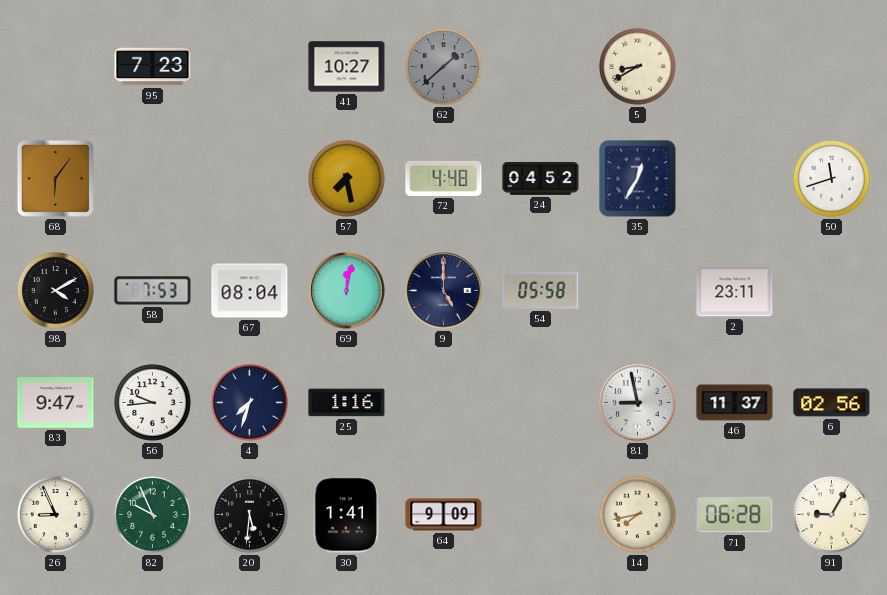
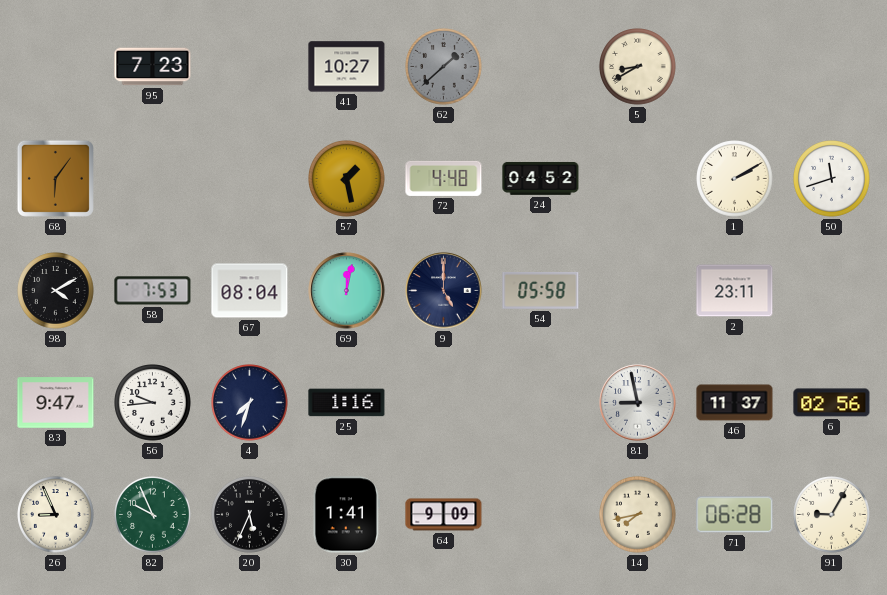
57: 7:28 -> 1:28 (347, 179)
35: 12:35 -> none (638, 179)
1: none -> 2:10 (735, 179)
20: 5:31 -> 5:34 (250, 515)
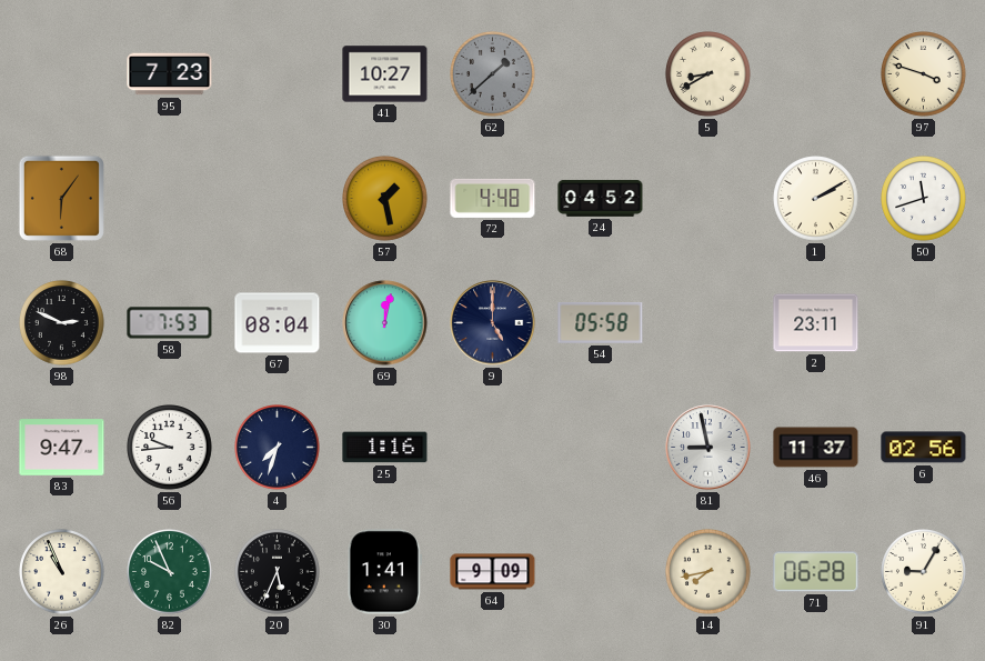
97: none -> 3:48 (924, 74)
98: 4:10 -> 2:49 (62, 323)
26: 8:56 -> 10:56 (62, 572)
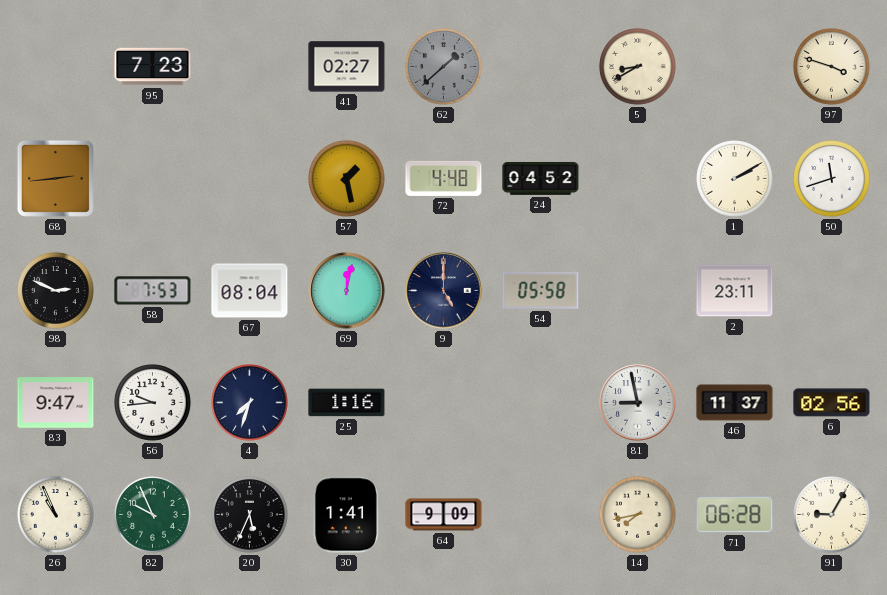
41: 10:27 -> 02:27 (347, 67)
68: 6:06 -> 2:44 (55, 178)
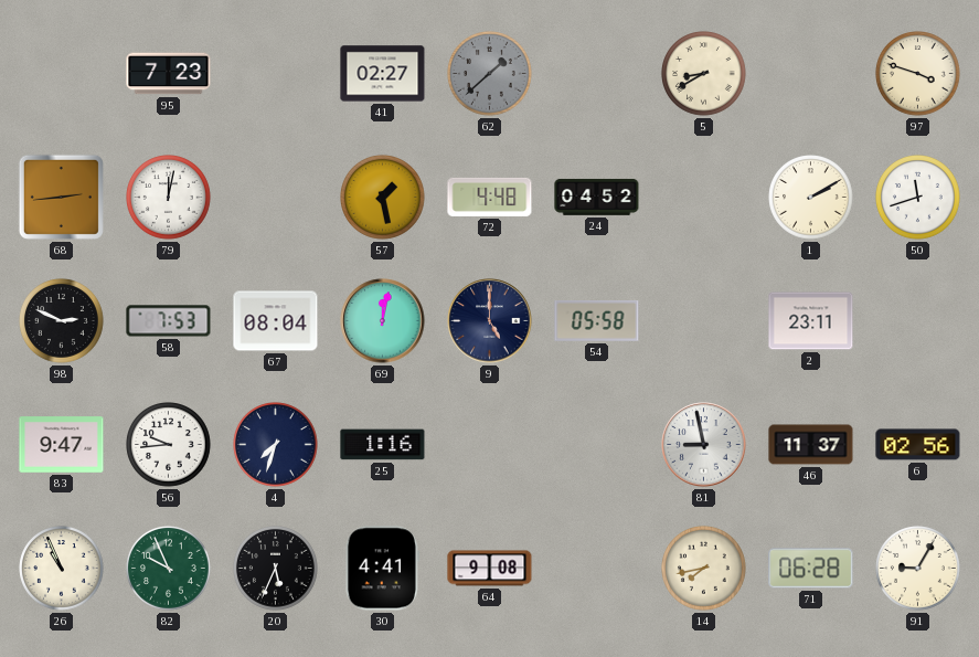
79: none -> 12:02 (169, 198)
30: 1:41 -> 4:41 (382, 569)
64: 9:09 -> 9:08 (490, 569)
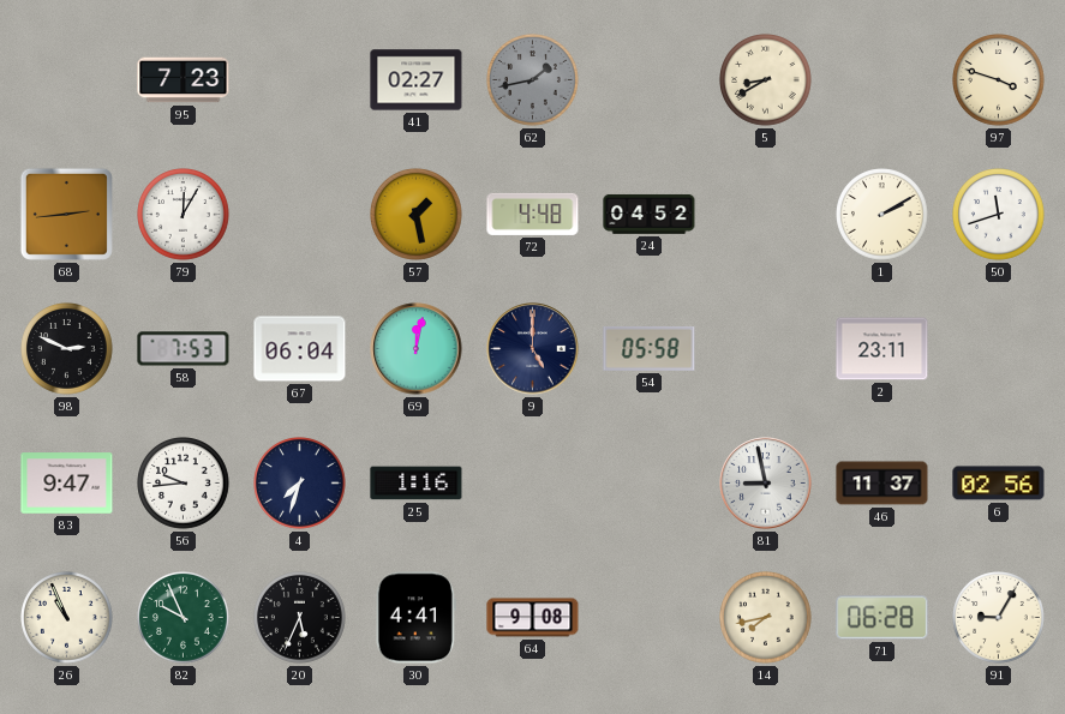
62: 1:38 -> 1:43 (533, 80)
79: 12:02 -> 12:05 (184, 215)
67: 08:04 -> 06:04 (300, 349)
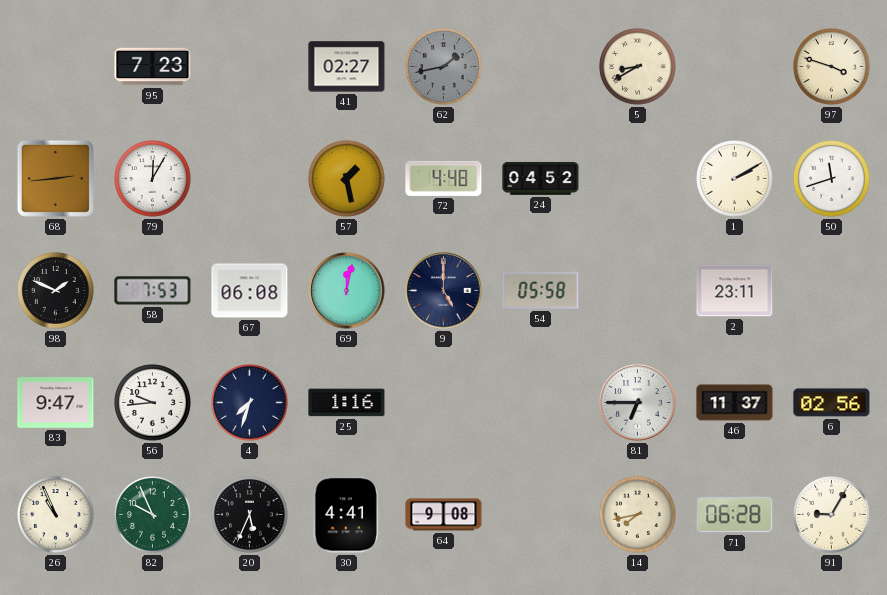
98: 2:49 -> 1:49 (56, 291)
67: 06:04 -> 06:08 (250, 291)
81: 8:58 -> 6:45 (638, 403)
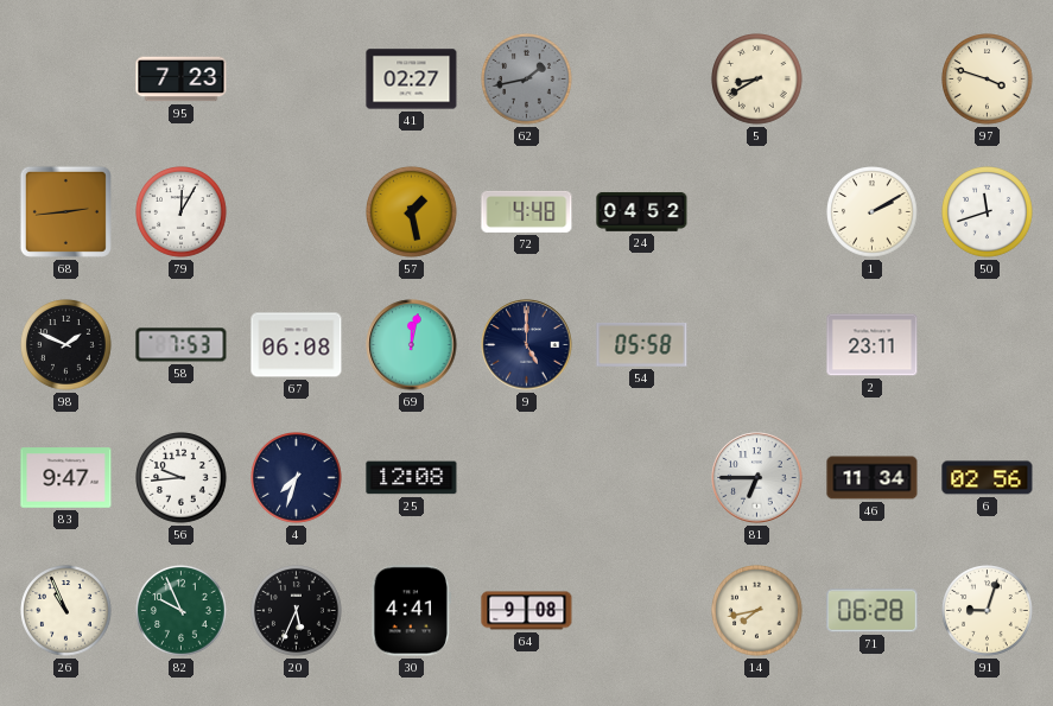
25: 1:16 -> 12:08 (412, 478)
46: 11:37 -> 11:34 (873, 478)
91: 9:05 -> 9:03 (988, 611)
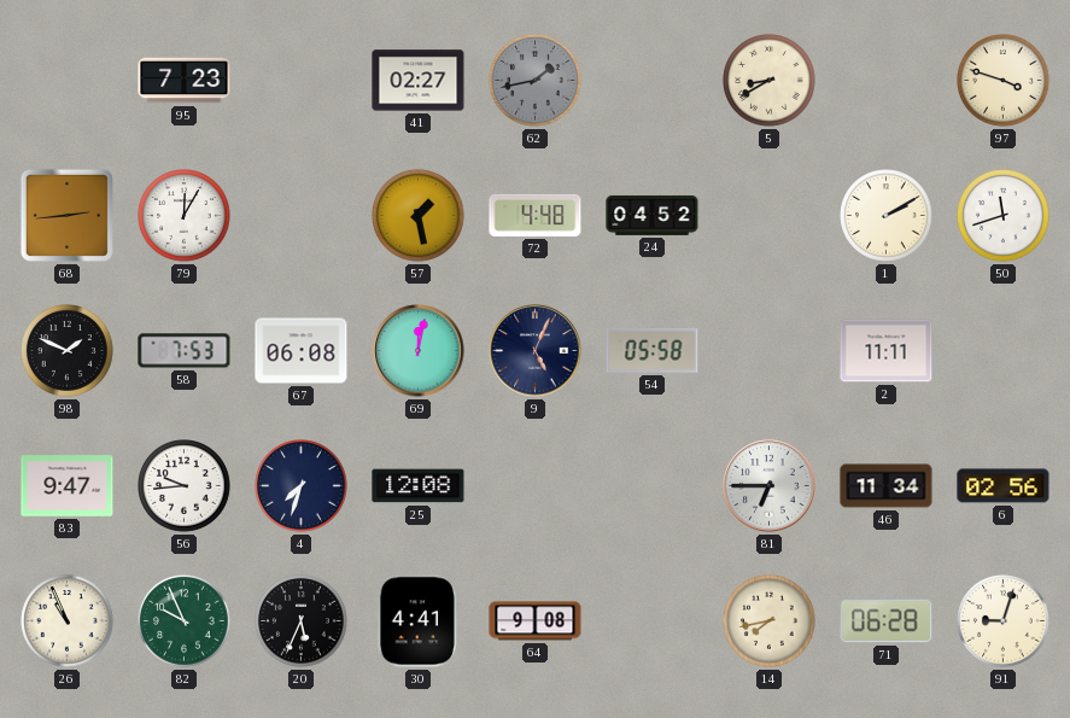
9: 5:00 -> 5:04 (536, 351)
2: 23:11 -> 11:11 (887, 351)
